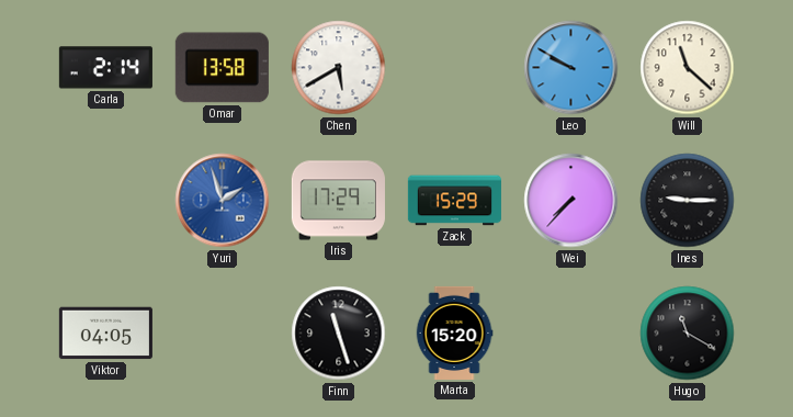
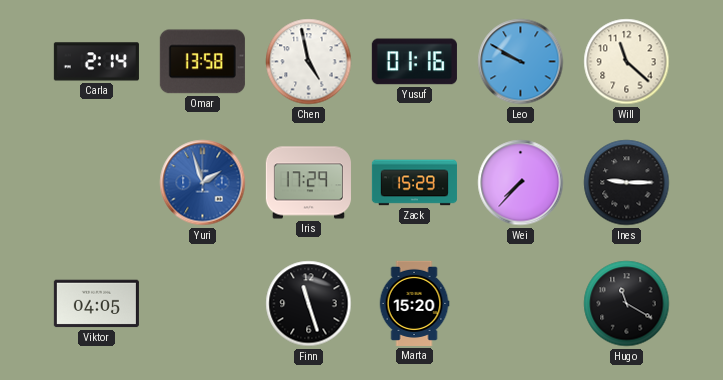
Chen: 5:40 -> 4:58 (309, 62)
Yusuf: none -> 01:16 (414, 62)
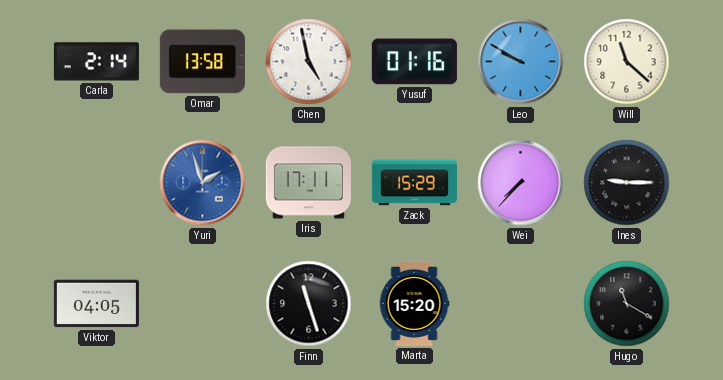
Iris: 17:29 -> 17:11 (308, 183)
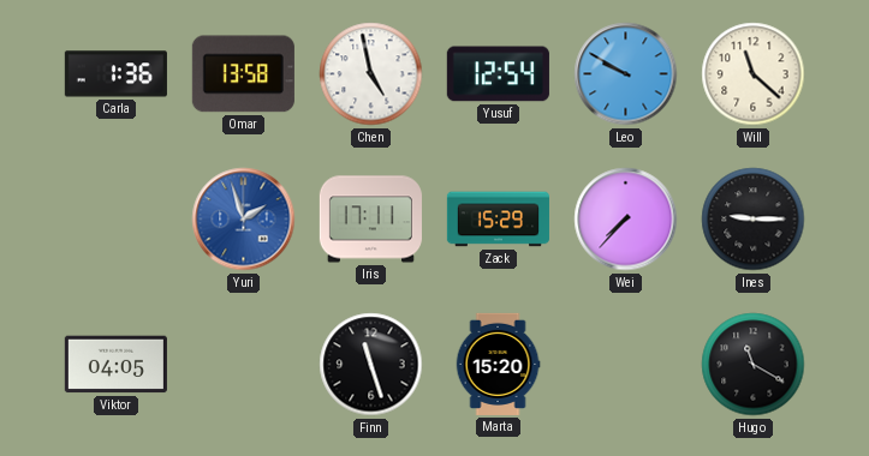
Carla: 2:14 -> 1:36 (115, 74)
Yusuf: 01:16 -> 12:54 (498, 74)
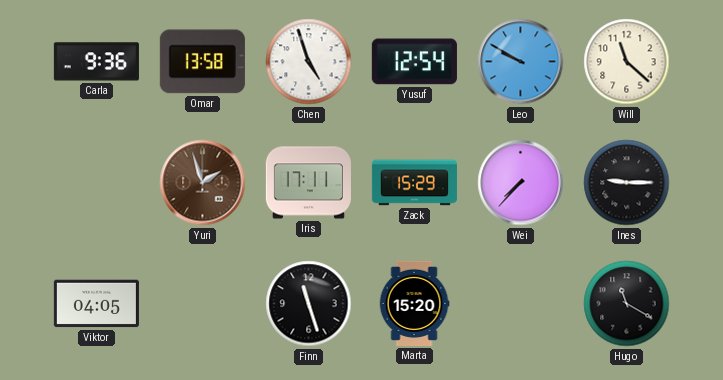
Carla: 1:36 -> 9:36 (96, 62)
Chen: 4:58 -> 4:57 (309, 62)
Yuri dial: blue -> brown (203, 183)
